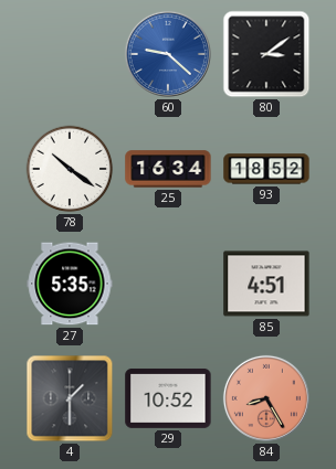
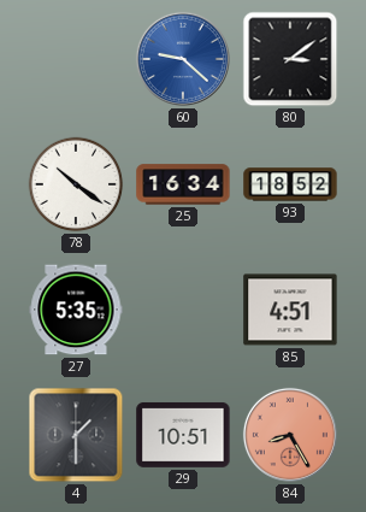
29: 10:52 -> 10:51 (183, 435)
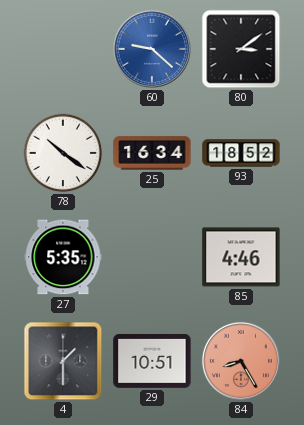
85: 4:51 -> 4:46 (241, 257)
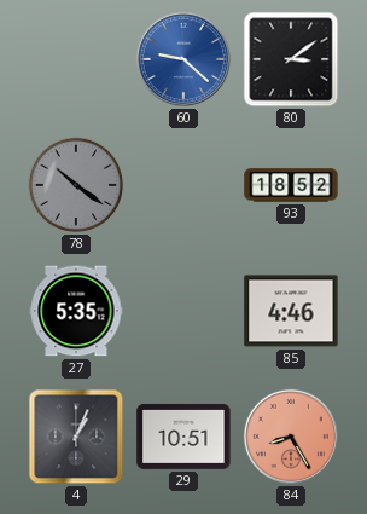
78 dial: white -> grey (76, 185)
25: 16:34 -> none (152, 153)
4: 1:30 -> 1:04 (76, 437)
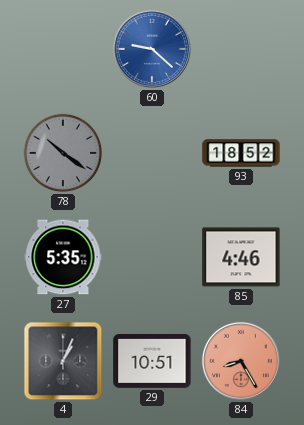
80: 3:09 -> none (291, 59)
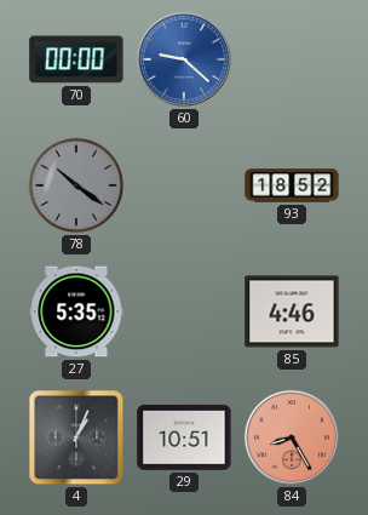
70: none -> 00:00 (76, 59)
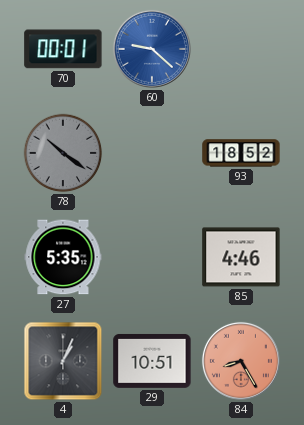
70: 00:00 -> 00:01 (63, 49)
